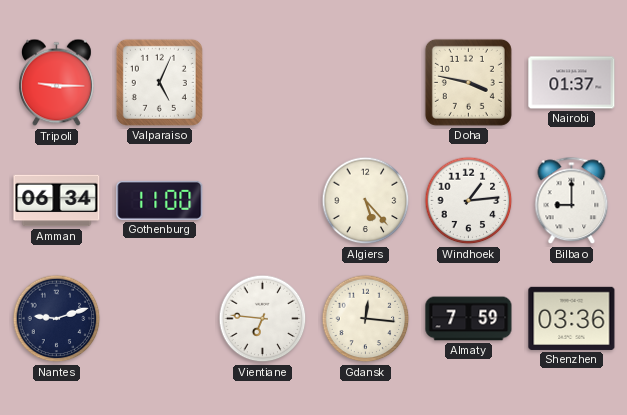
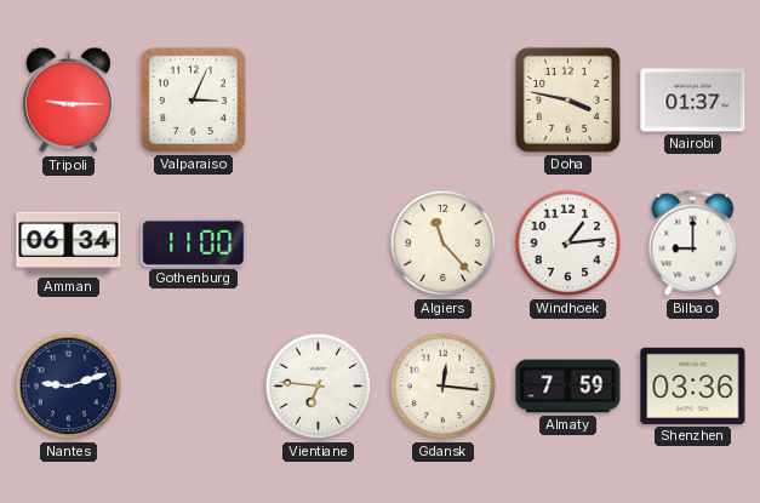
Valparaiso: 5:04 -> 3:04 (193, 99)
Algiers: 5:23 -> 11:23 (444, 244)
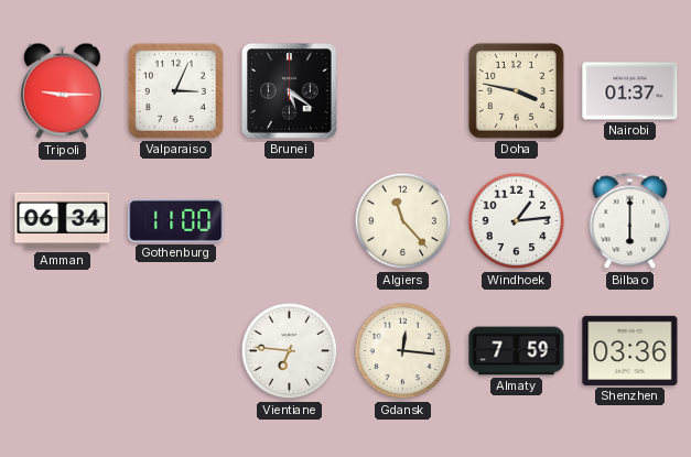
Brunei: none -> 5:21 (290, 91)
Bilbao: 9:00 -> 6:00 (630, 221)
Nantes: 9:12 -> none (69, 387)
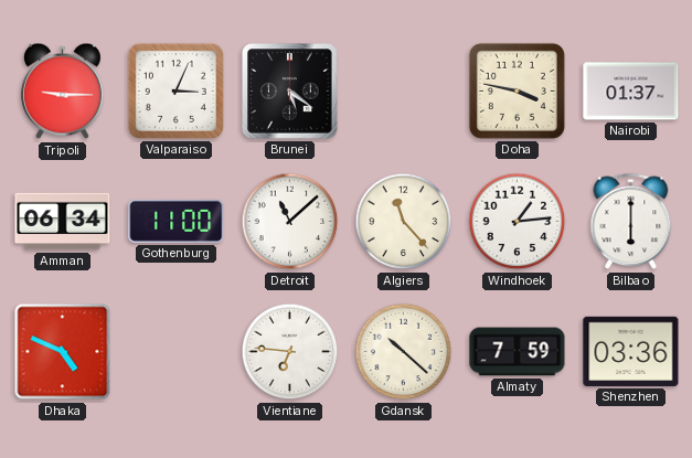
Detroit: none -> 11:08 (290, 222)
Dhaka: none -> 4:49 (63, 352)
Gdansk: 12:16 -> 10:22 (404, 352)
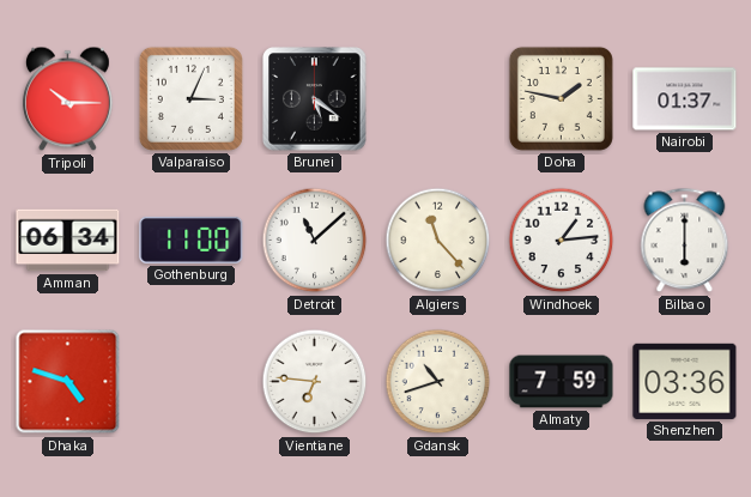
Tripoli: 9:15 -> 10:15 (68, 99)
Doha: 3:47 -> 1:47 (561, 98)
Dhaka: 4:49 -> 4:48 (68, 382)
Gdansk: 10:22 -> 10:42 (438, 382)
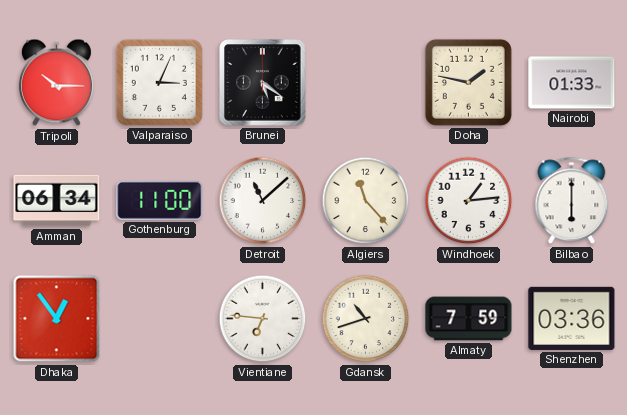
Nairobi: 01:37 -> 01:33 (572, 83)
Dhaka: 4:48 -> 12:54 (57, 319)
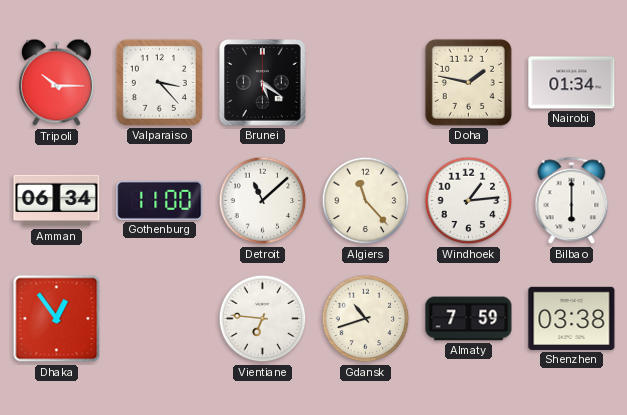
Valparaiso: 3:04 -> 3:23 (159, 82)
Nairobi: 01:33 -> 01:34 (572, 83)
Shenzhen: 03:36 -> 03:38 (572, 318)
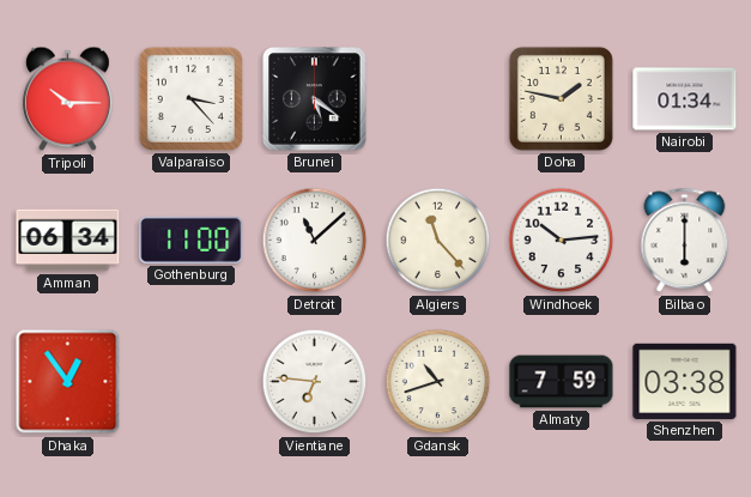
Windhoek: 1:14 -> 10:14 (562, 241)
